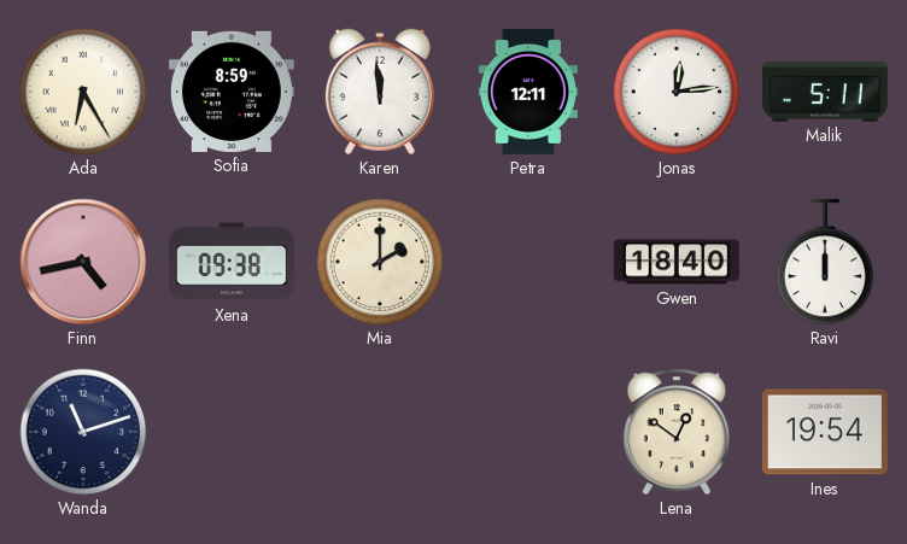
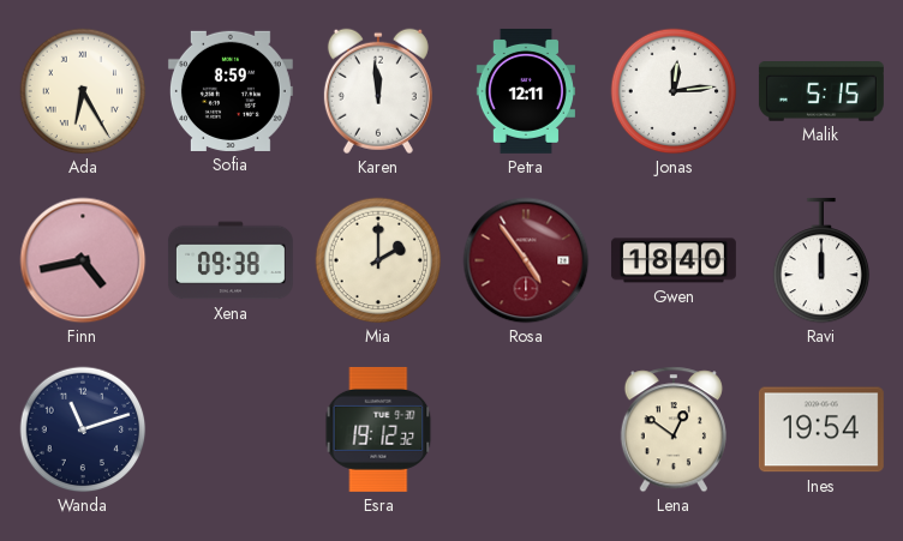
Malik: 5:11 -> 5:15 (821, 92)
Rosa: none -> 4:54 (526, 260)
Esra: none -> 19:12 (378, 429)
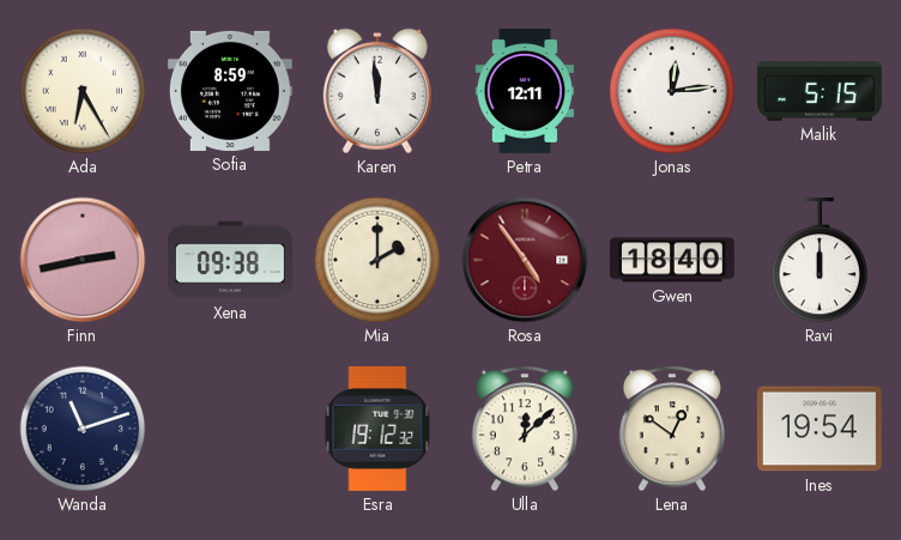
Finn: 4:43 -> 2:43 (83, 260)
Ulla: none -> 12:08 (525, 429)
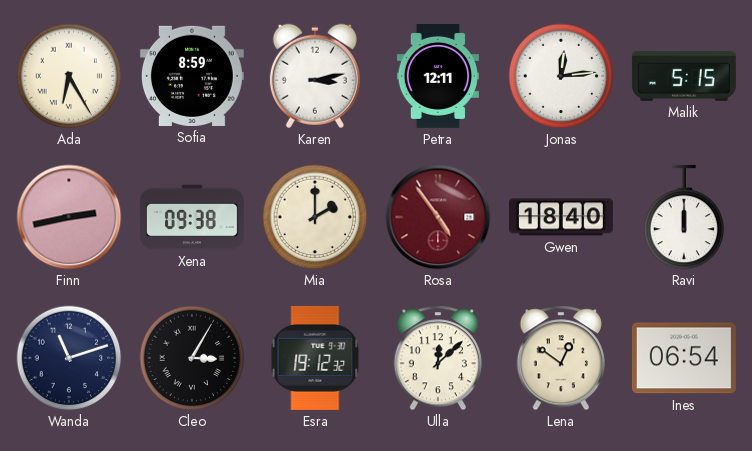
Karen: 11:59 -> 3:13 (315, 76)
Cleo: none -> 3:05 (192, 358)
Ines: 19:54 -> 06:54 (684, 358)
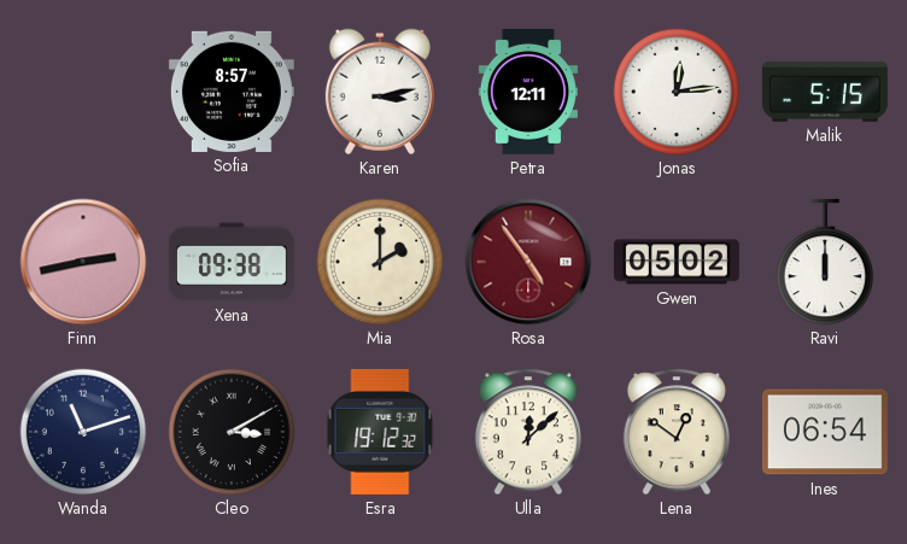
Ada: 6:25 -> none (69, 76)
Sofia: 8:59 -> 8:57 (232, 92)
Gwen: 18:40 -> 05:02 (677, 262)
Cleo: 3:05 -> 3:10 (232, 432)
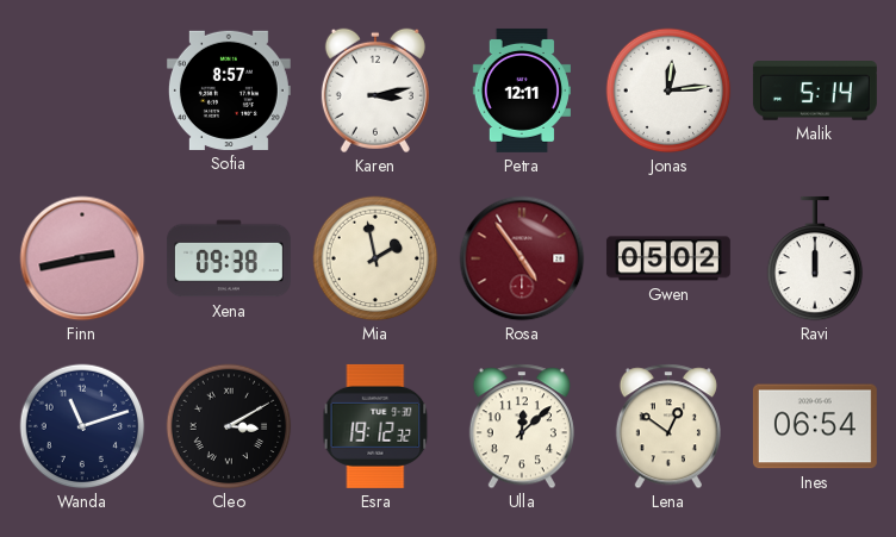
Malik: 5:15 -> 5:14 (815, 92)
Mia: 2:00 -> 1:58 (375, 258)
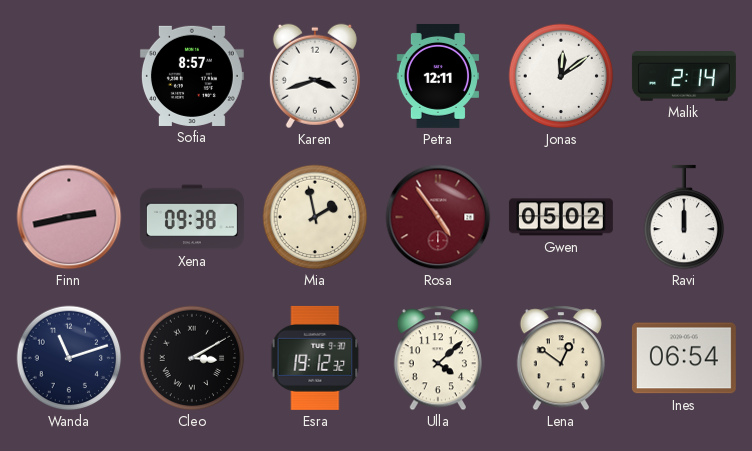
Karen: 3:13 -> 3:42 (315, 76)
Jonas: 12:14 -> 12:09 (561, 76)
Malik: 5:14 -> 2:14 (684, 77)
Ulla: 12:08 -> 4:08 (438, 358)
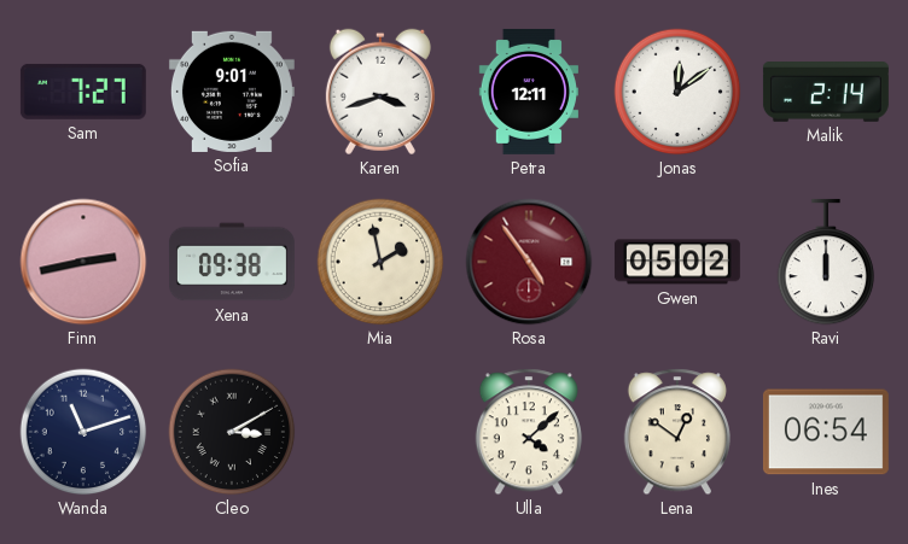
Sam: none -> 7:27 (83, 92)
Sofia: 8:57 -> 9:01 (232, 92)
Esra: 19:12 -> none (315, 358)
